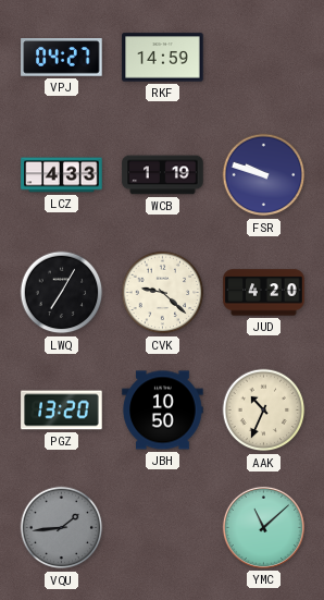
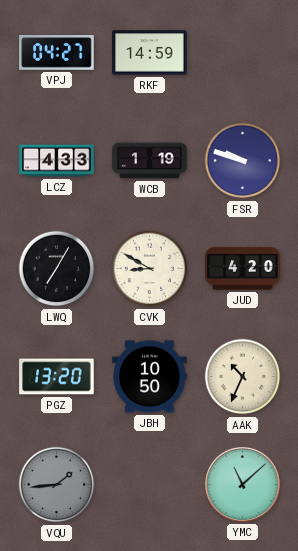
CVK: 9:22 -> 8:50 (150, 269)
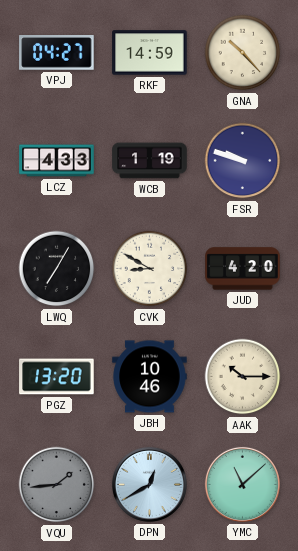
GNA: none -> 10:23 (243, 53)
JBH: 10:50 -> 10:46 (150, 377)
AAK: 10:34 -> 10:15 (243, 377)
DPN: none -> 12:40 (149, 484)
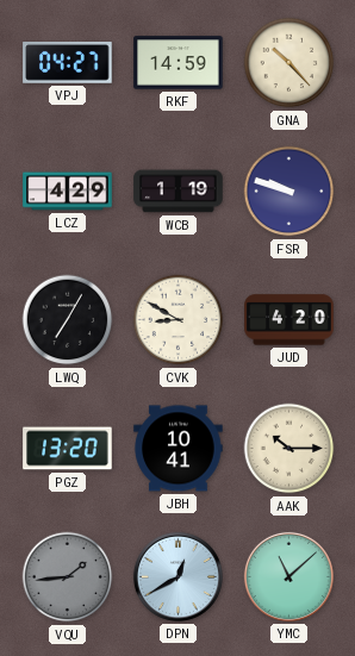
LCZ: 4:33 -> 4:29 (68, 192)
JBH: 10:46 -> 10:41 (179, 449)
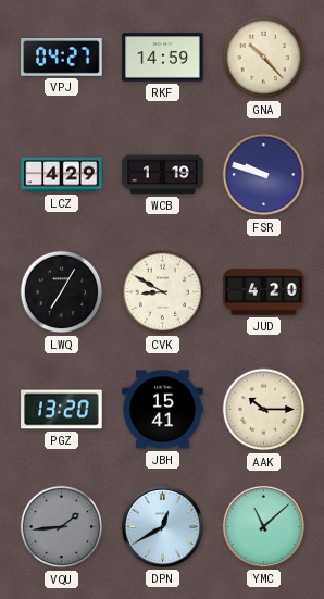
JBH: 10:41 -> 15:41 (163, 410)
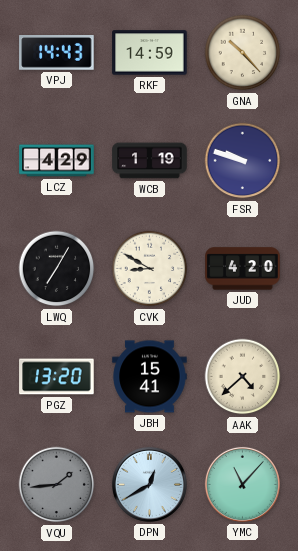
VPJ: 04:27 -> 14:43 (57, 53)
AAK: 10:15 -> 4:38 (243, 377)
YMC: 11:08 -> 11:07 (242, 484)
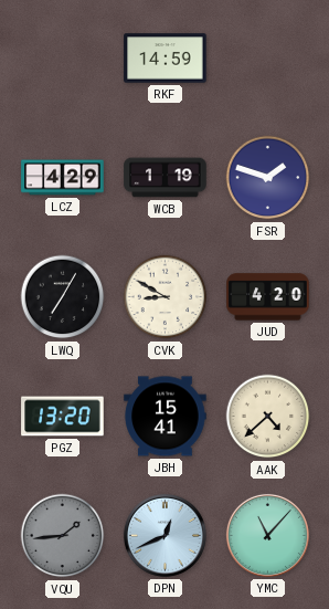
VPJ: 14:43 -> none (57, 53)
GNA: 10:23 -> none (243, 53)
FSR: 9:48 -> 1:48 (268, 178)
DPN: 12:40 -> 12:41 (164, 535)
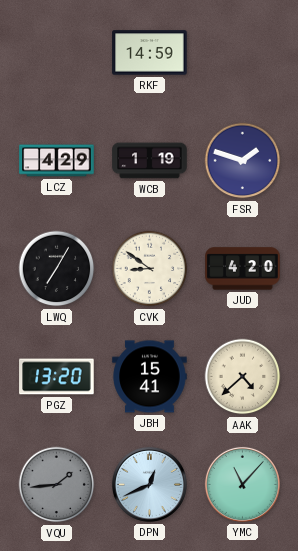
CVK: 8:50 -> 8:51 (150, 269)
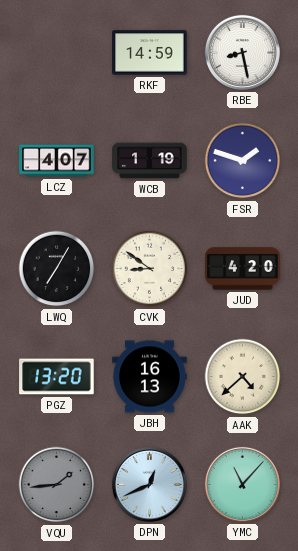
RBE: none -> 8:28 (242, 52)
LCZ: 4:29 -> 4:07 (57, 161)
JBH: 15:41 -> 16:13 (150, 377)
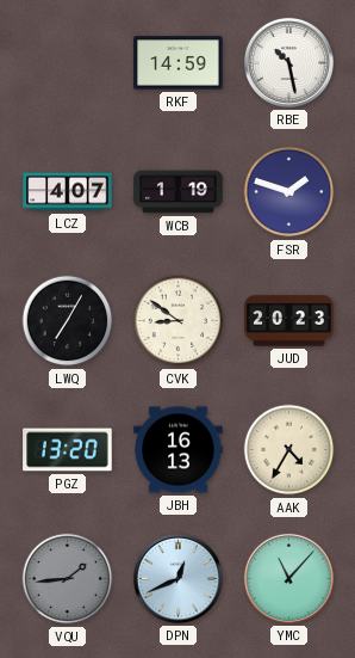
RBE: 8:28 -> 10:28 (288, 62)
JUD: 4:20 -> 20:23 (289, 321)
AAK: 4:38 -> 4:35 (289, 450)
